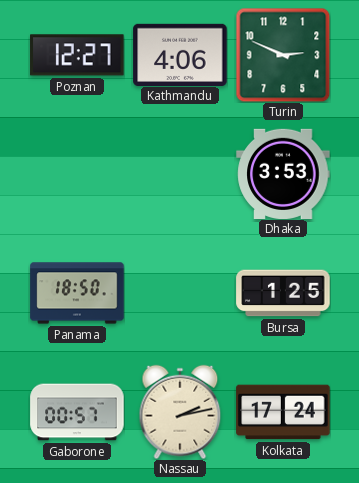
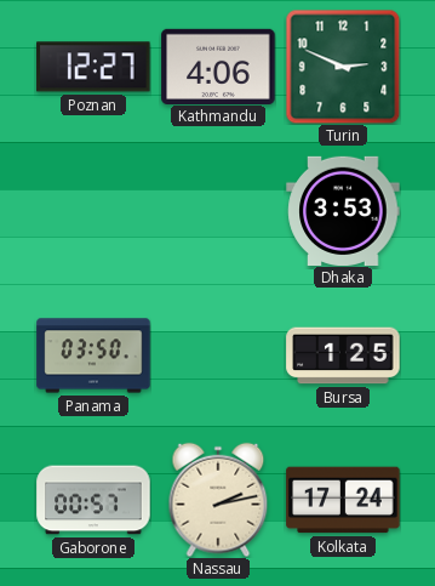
Panama: 18:50 -> 03:50 (93, 355)
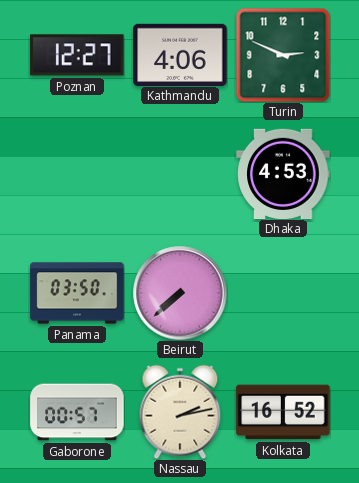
Dhaka: 3:53 -> 4:53 (283, 173)
Beirut: none -> 7:38 (180, 293)
Bursa: 1:25 -> none (343, 355)
Kolkata: 17:24 -> 16:52 (283, 412)
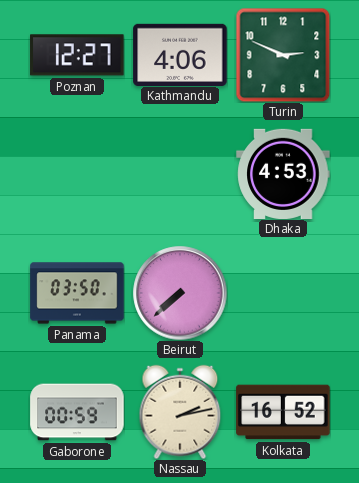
Gaborone: 00:57 -> 00:59 (77, 412)
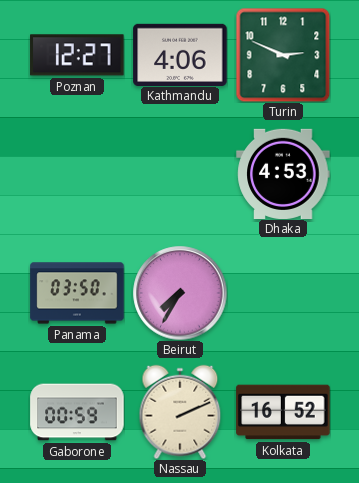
Beirut: 7:38 -> 7:35 (180, 293)
Nassau: 2:13 -> 2:11 (180, 412)
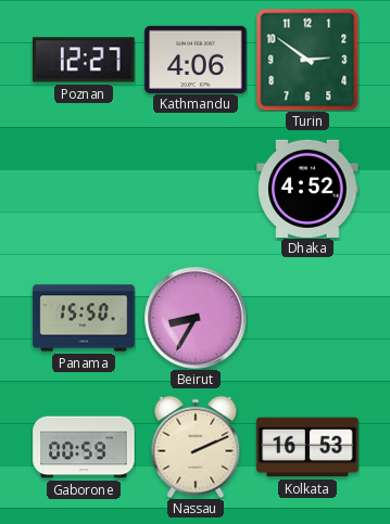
Turin: 2:49 -> 2:51 (307, 60)
Dhaka: 4:53 -> 4:52 (307, 188)
Panama: 03:50 -> 15:50 (84, 318)
Beirut: 7:35 -> 8:35 (196, 318)
Kolkata: 16:52 -> 16:53 (307, 447)
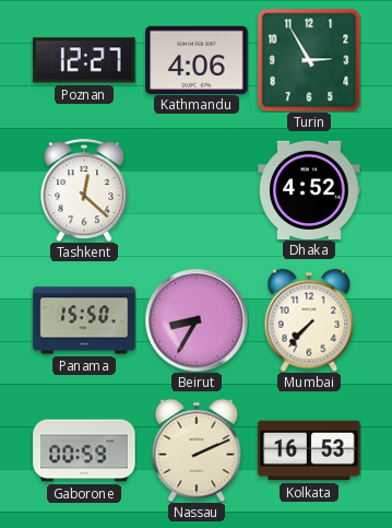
Turin: 2:51 -> 2:55 (309, 60)
Tashkent: none -> 12:22 (84, 190)
Mumbai: none -> 7:37 (309, 320)
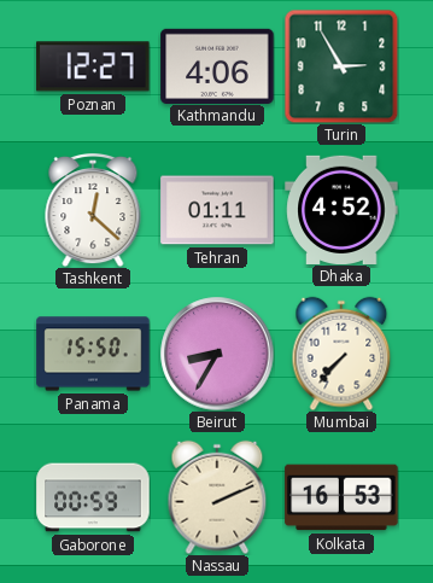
Tehran: none -> 01:11 (217, 210)
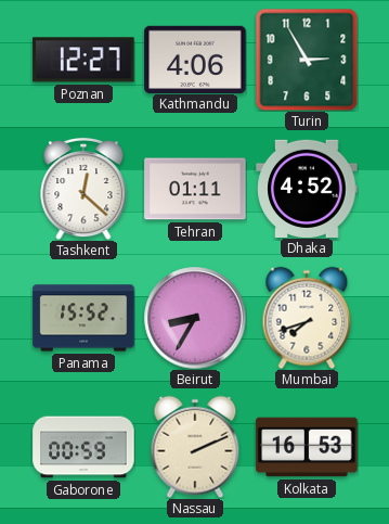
Panama: 15:50 -> 15:52 (83, 318)
Mumbai: 7:37 -> 7:42 (307, 318)
